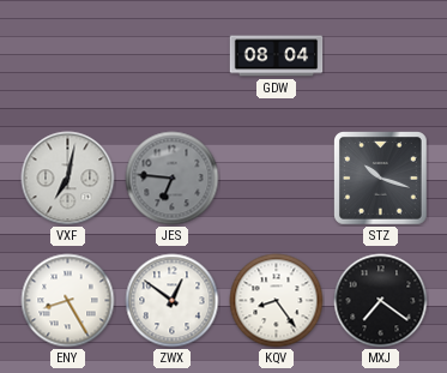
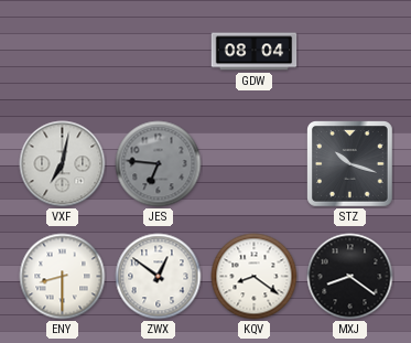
ENY: 8:25 -> 8:30 (63, 277)
KQV: 8:24 -> 8:21 (255, 277)
MXJ: 7:21 -> 8:21 (350, 277)
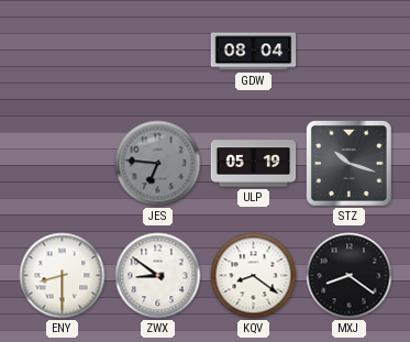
VXF: 7:02 -> none (63, 164)
ULP: none -> 05:19 (254, 164)
ZWX: 12:51 -> 8:51 (158, 276)
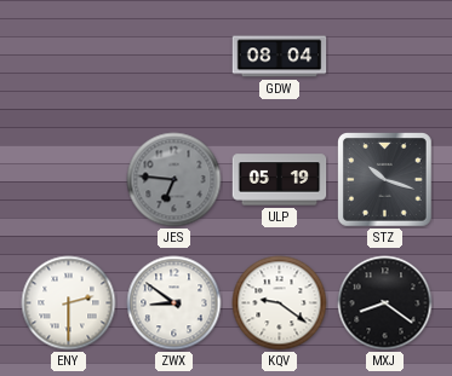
ENY: 8:30 -> 2:30 (69, 303)
KQV: 8:21 -> 9:21 (280, 303)
